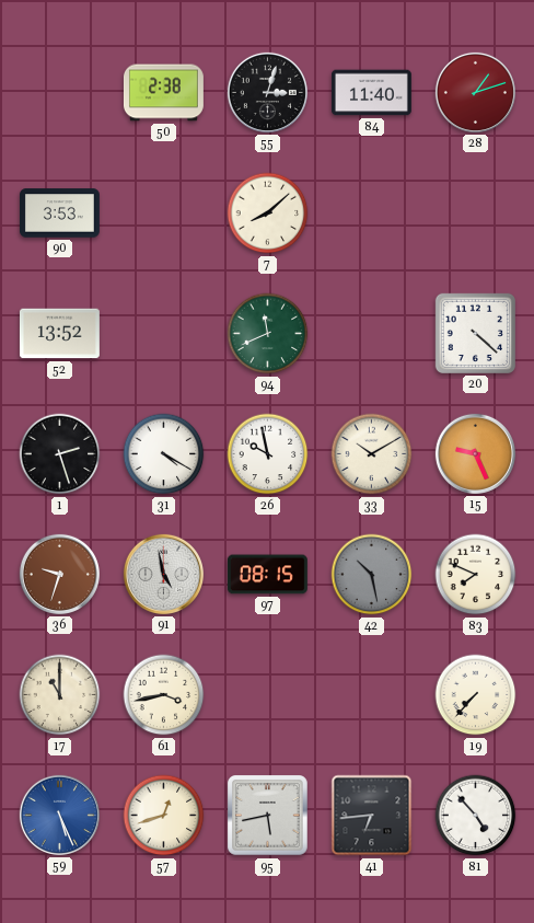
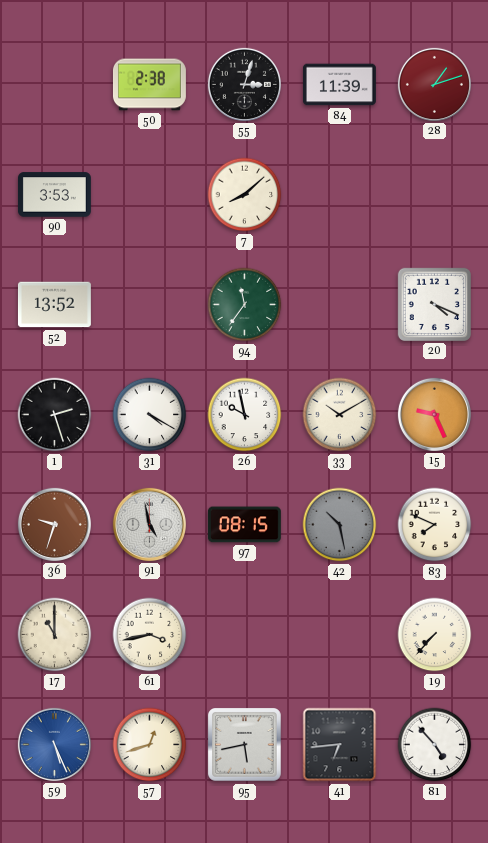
84: 11:40 -> 11:39 (339, 85)
94: 11:41 -> 11:36 (245, 305)
20: 4:22 -> 4:19 (434, 304)
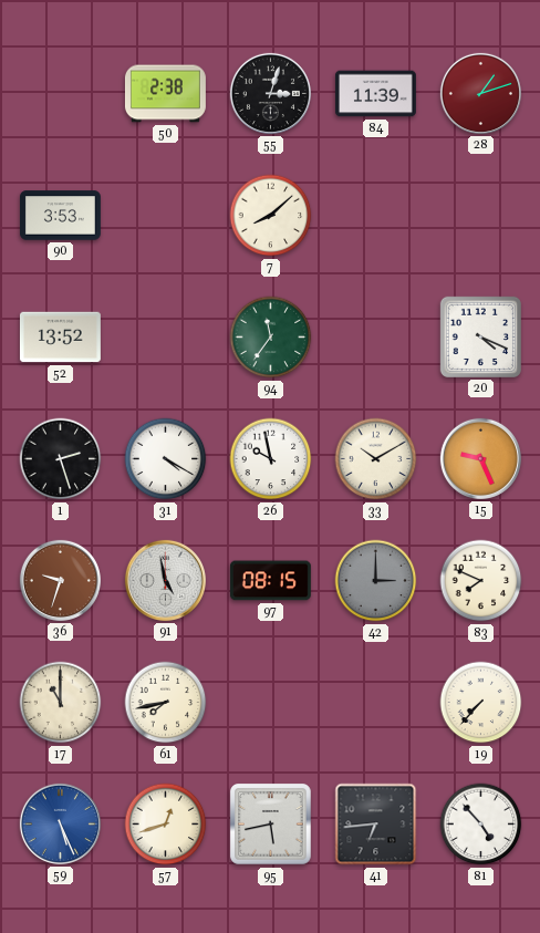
42: 10:28 -> 3:00 (376, 581)
61: 3:43 -> 7:43 (166, 703)
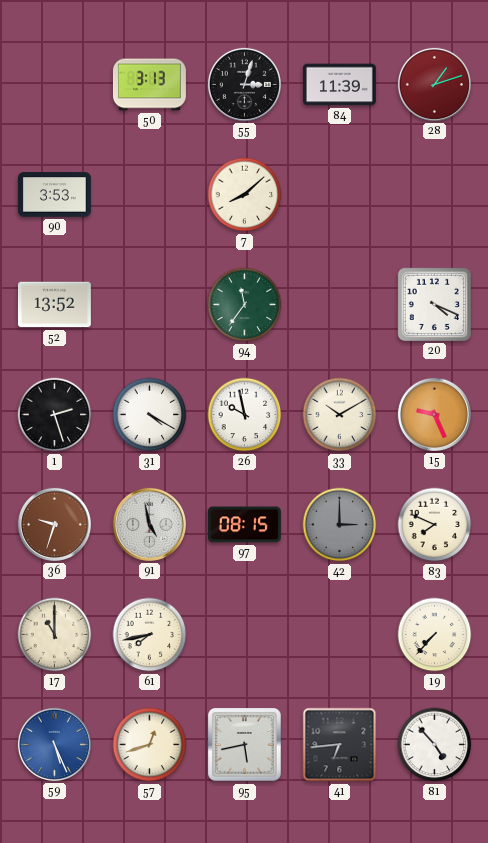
50: 2:38 -> 3:13 (149, 85)
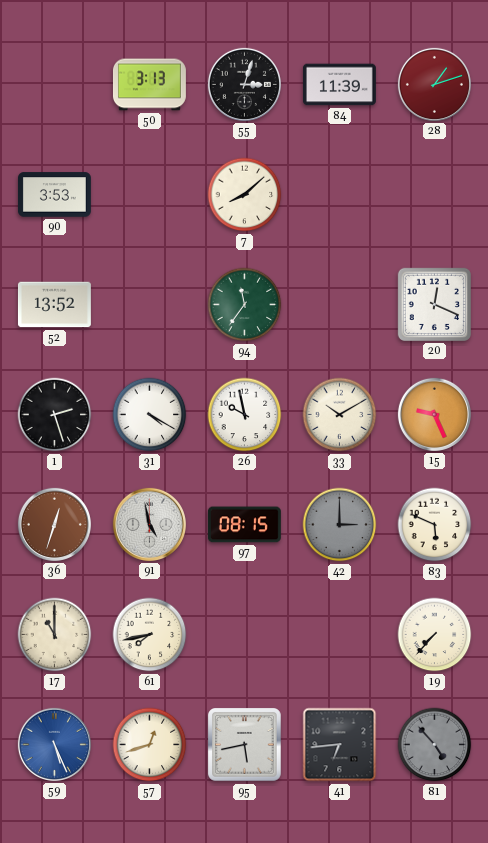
20: 4:19 -> 12:19 (434, 304)
36: 9:33 -> 12:33 (54, 524)
83: 7:49 -> 5:49 (435, 525)
81 dial: white -> grey (435, 745)
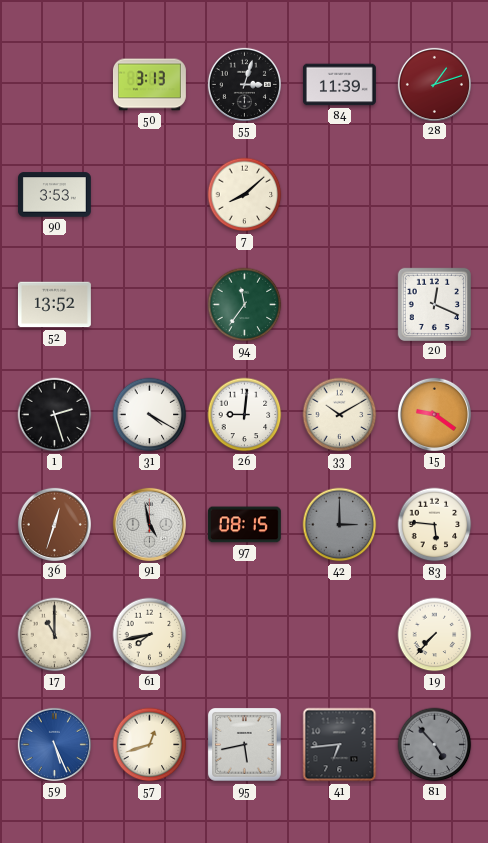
26: 9:58 -> 9:01 (245, 415)
15: 9:26 -> 9:21 (434, 414)
83: 5:49 -> 5:46 (435, 525)
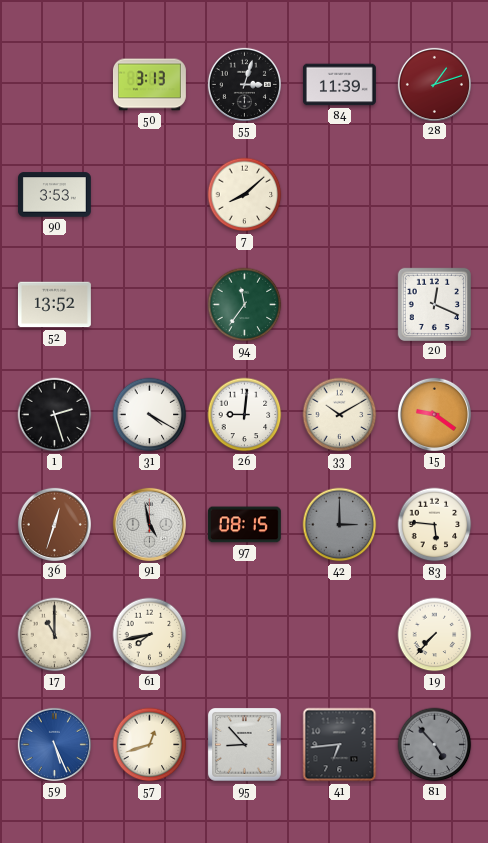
95: 5:43 -> 8:53 (245, 745)
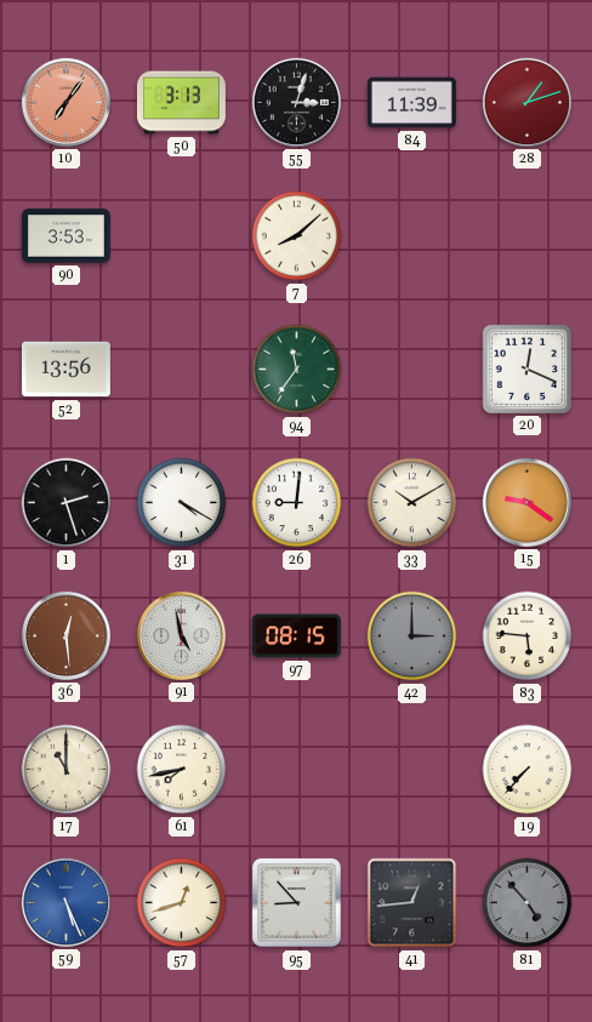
10: none -> 7:06 (66, 102)
52: 13:52 -> 13:56 (66, 370)
36: 12:33 -> 12:29 (66, 635)
41: 6:44 -> 12:44 (412, 903)
